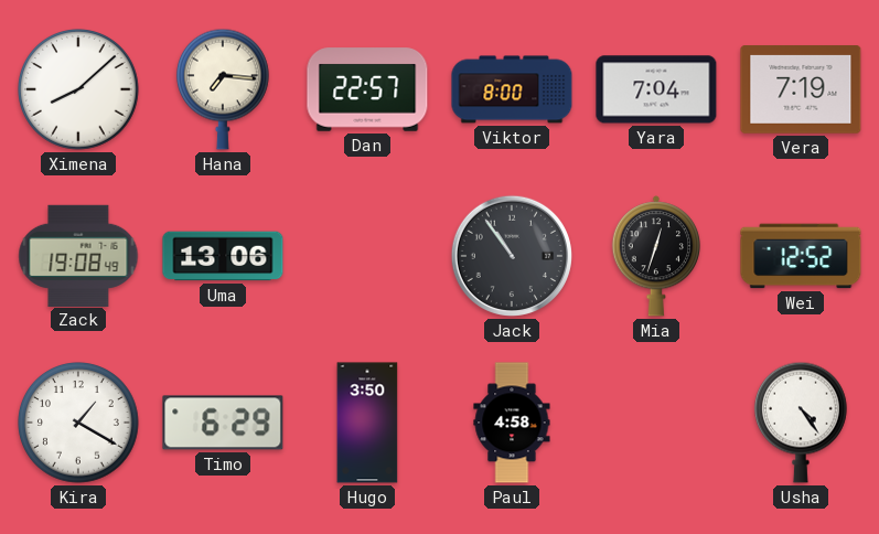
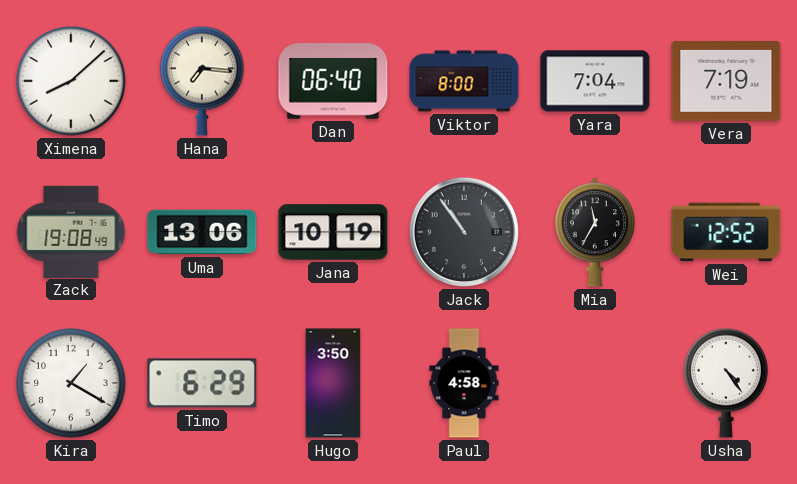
Dan: 22:57 -> 06:40 (333, 81)
Jana: none -> 10:19 (333, 232)
Mia: 12:33 -> 11:35 (594, 232)
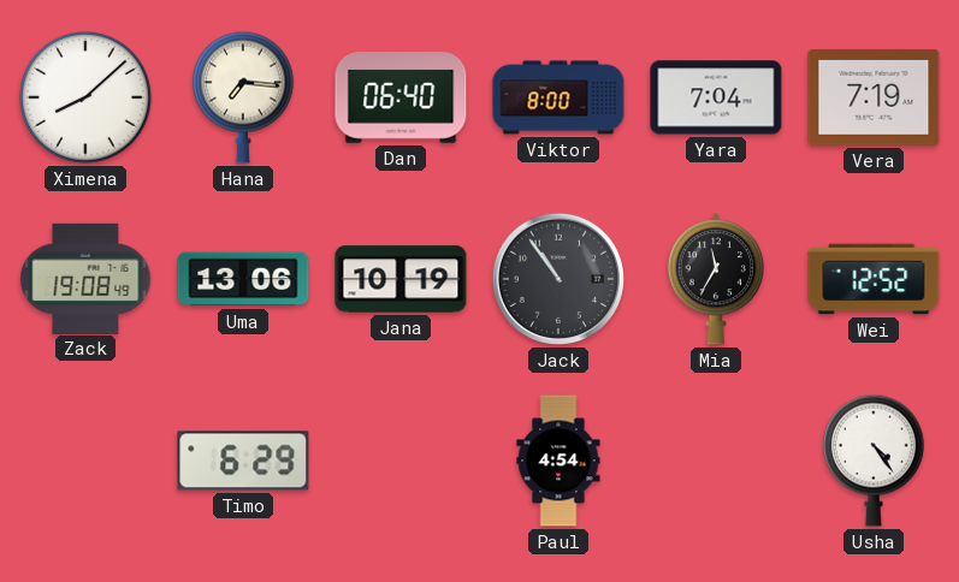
Kira: 1:20 -> none (72, 384)
Hugo: 3:50 -> none (333, 383)
Paul: 4:58 -> 4:54 (558, 461)
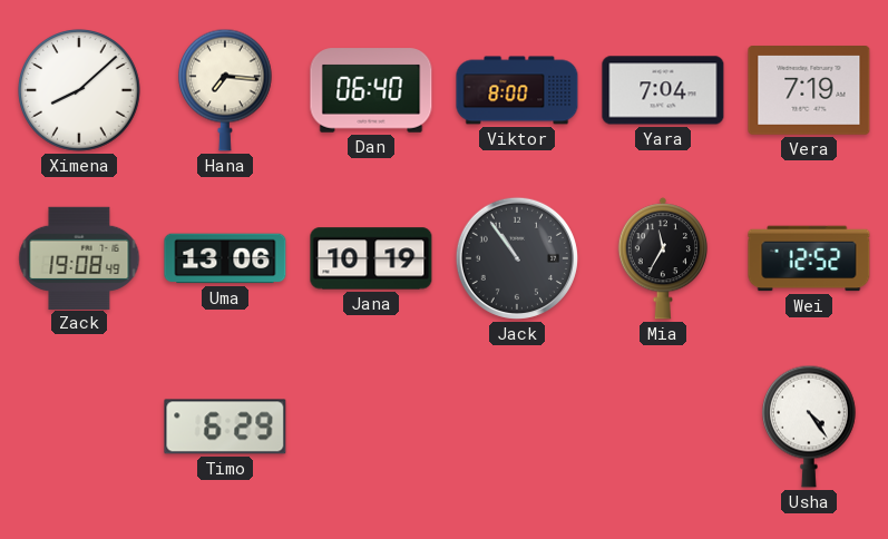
Paul: 4:54 -> none (558, 461)
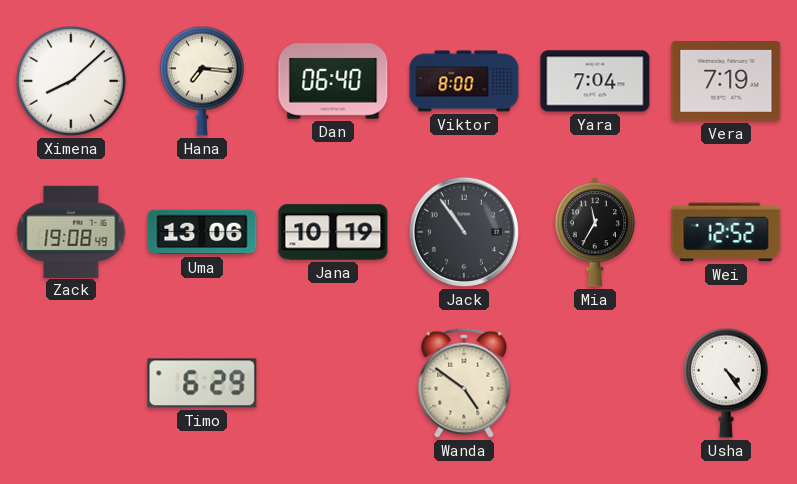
Wanda: none -> 4:51 (464, 383)
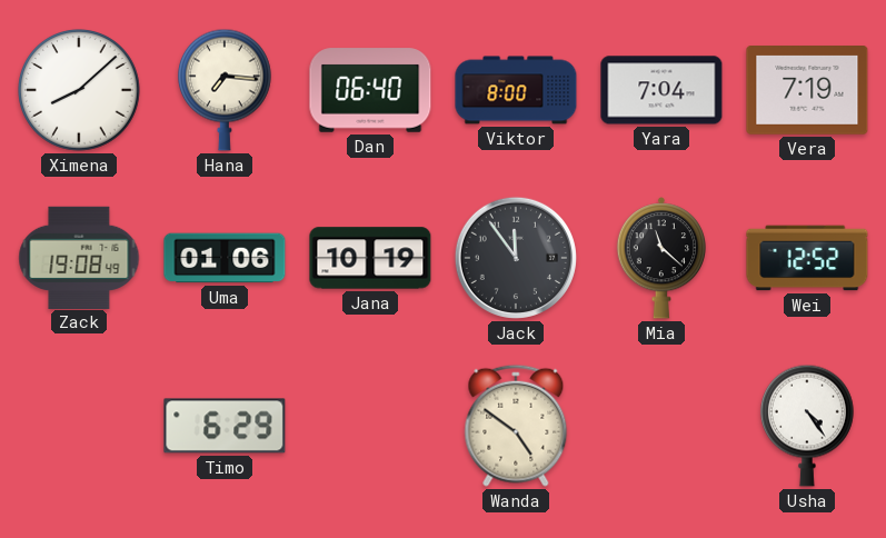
Uma: 13:06 -> 01:06 (225, 258)
Jack: 10:54 -> 11:54 (516, 258)
Mia: 11:35 -> 11:22 (660, 258)
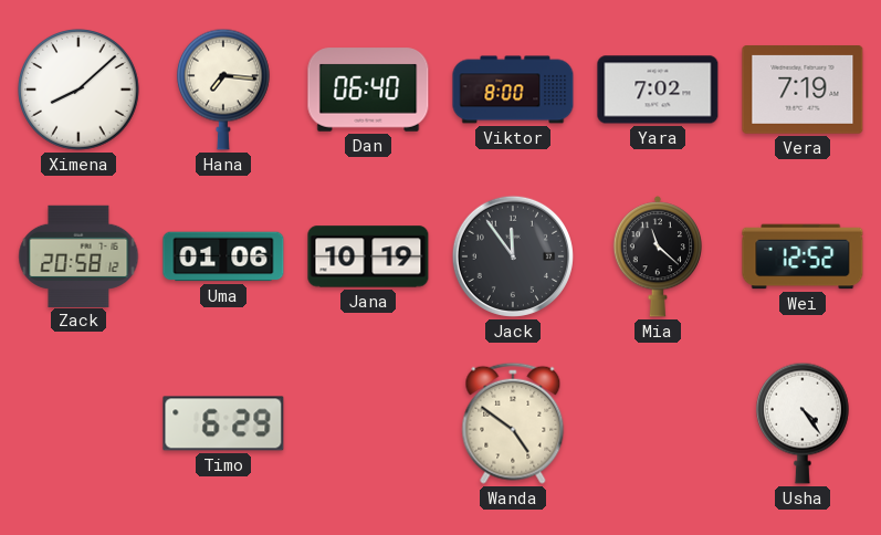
Yara: 7:04 -> 7:02 (658, 90)
Zack: 19:08 -> 20:58 (78, 255)
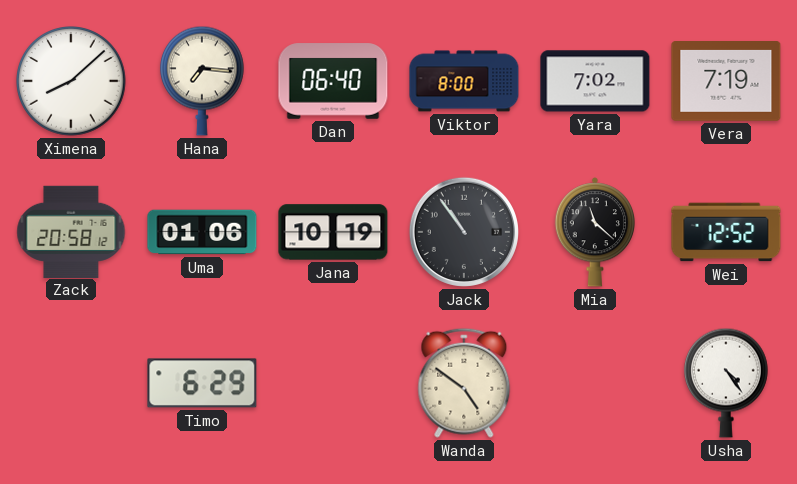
Jack: 11:54 -> 10:54 (464, 232)
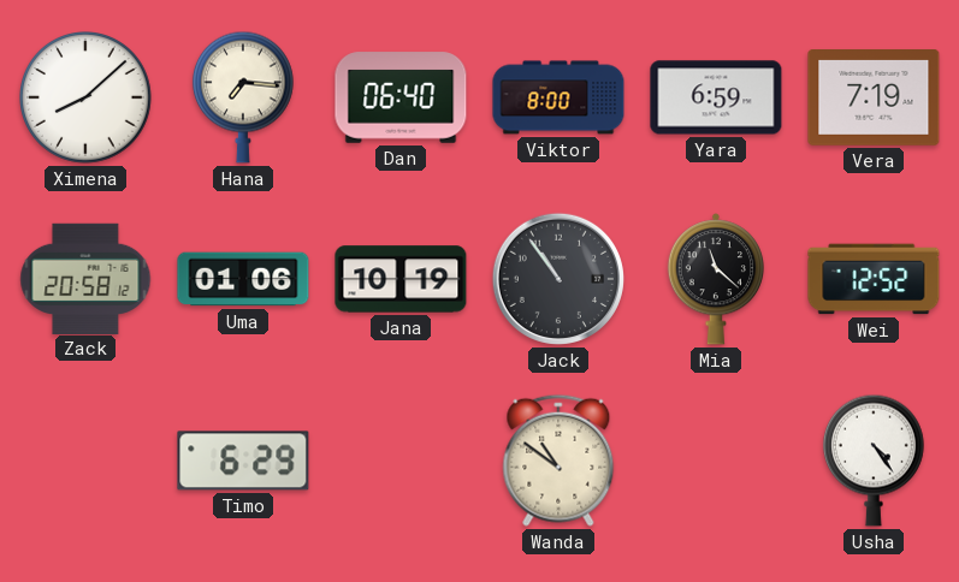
Yara: 7:02 -> 6:59 (716, 97)
Wanda: 4:51 -> 10:51 (558, 461)
